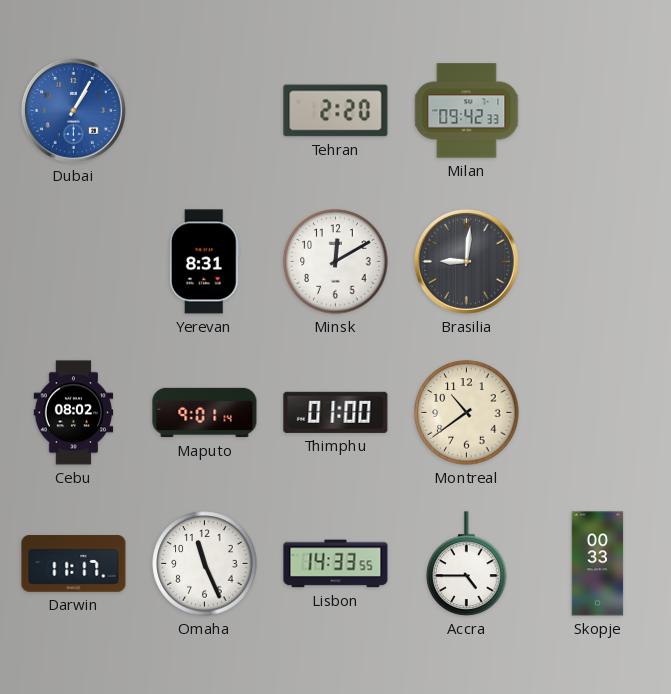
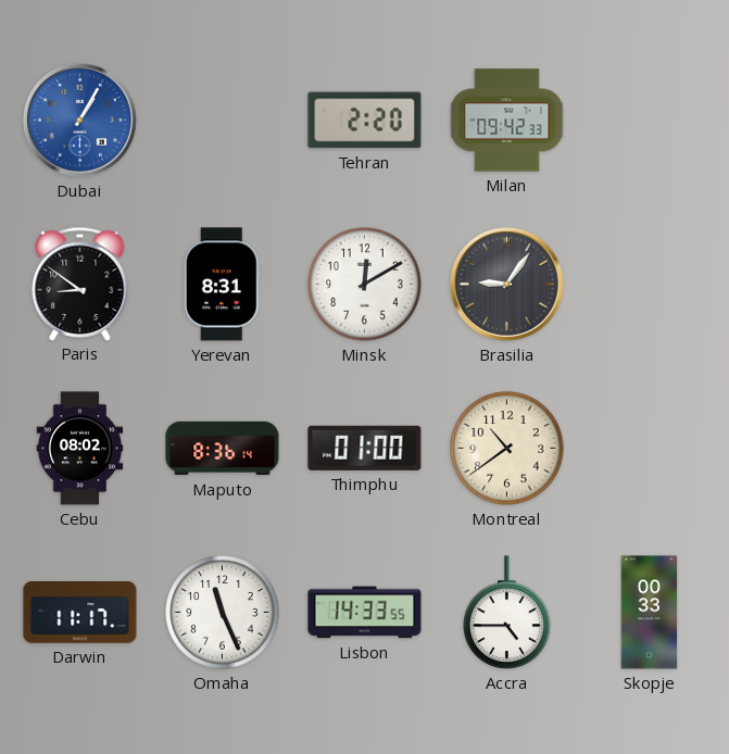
Paris: none -> 8:51 (80, 284)
Brasilia: 9:01 -> 9:06 (506, 284)
Maputo: 9:01 -> 8:36 (223, 449)
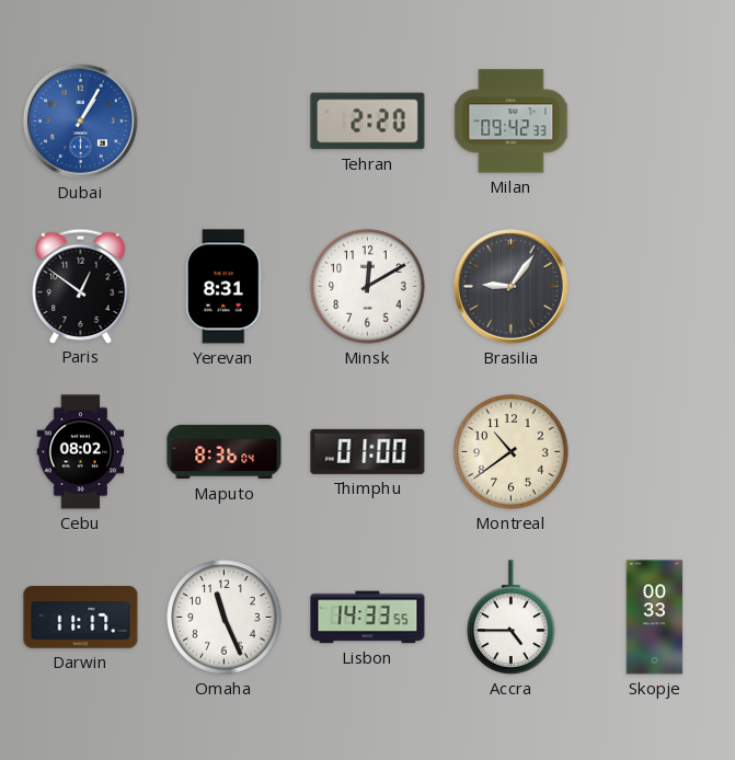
Paris: 8:51 -> 12:51 (81, 286)
Maputo: 8:36:14 -> 8:36:04 (225, 452)
